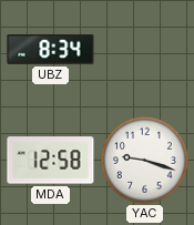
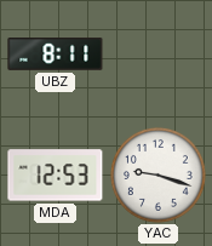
UBZ: 8:34 -> 8:11 (56, 55)
MDA: 12:58 -> 12:53 (56, 176)
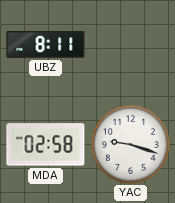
MDA: 12:53 -> 02:58 (46, 145)
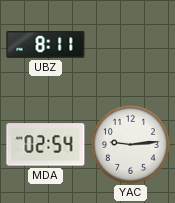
MDA: 02:58 -> 02:54 (46, 145)
YAC: 9:18 -> 9:14 (130, 144)
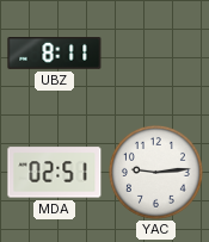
MDA: 02:54 -> 02:51 (55, 173)
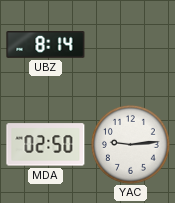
UBZ: 8:11 -> 8:14 (46, 45)
MDA: 02:51 -> 02:50 (46, 145)
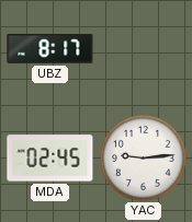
UBZ: 8:14 -> 8:17 (50, 49)
MDA: 02:50 -> 02:45 (50, 159)
